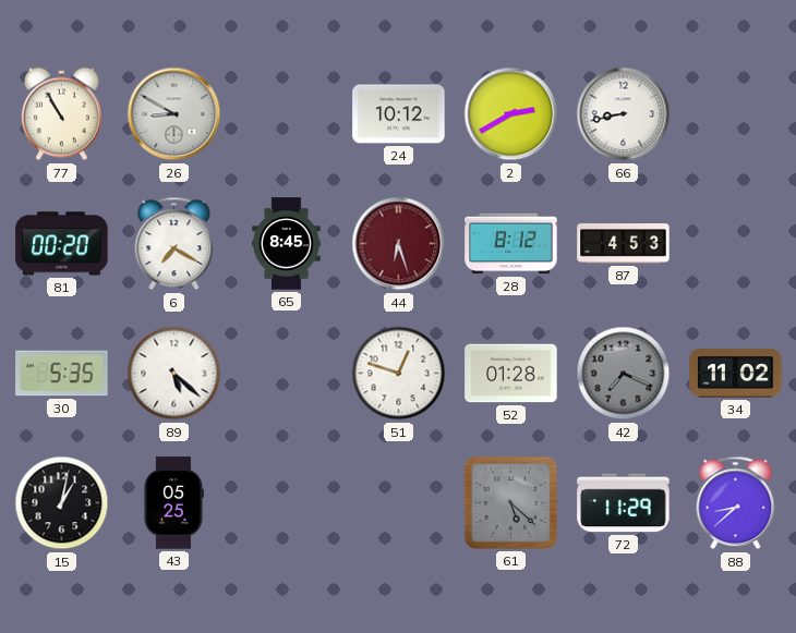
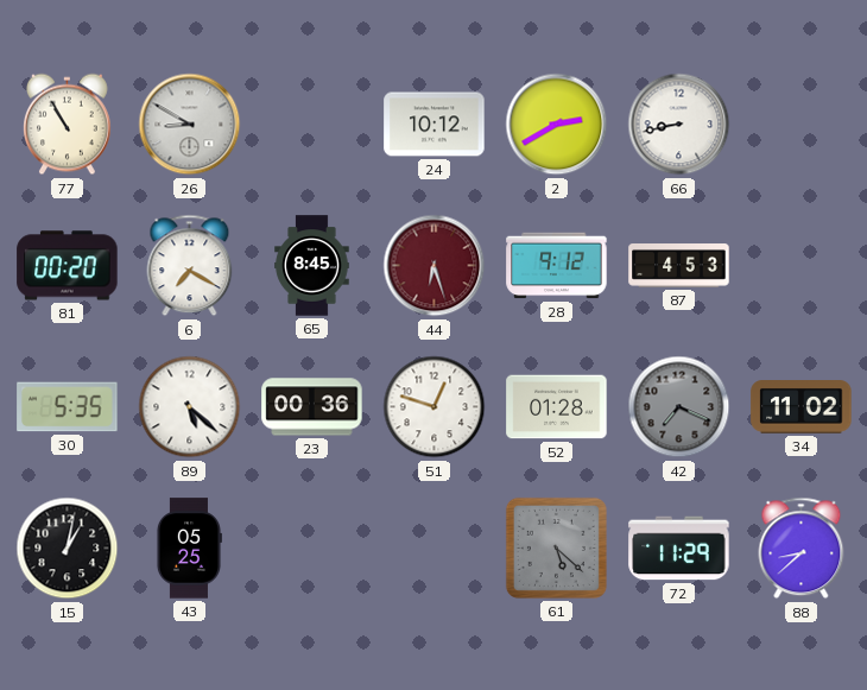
28: 8:12 -> 9:12 (557, 266)
23: none -> 00:36 (312, 407)
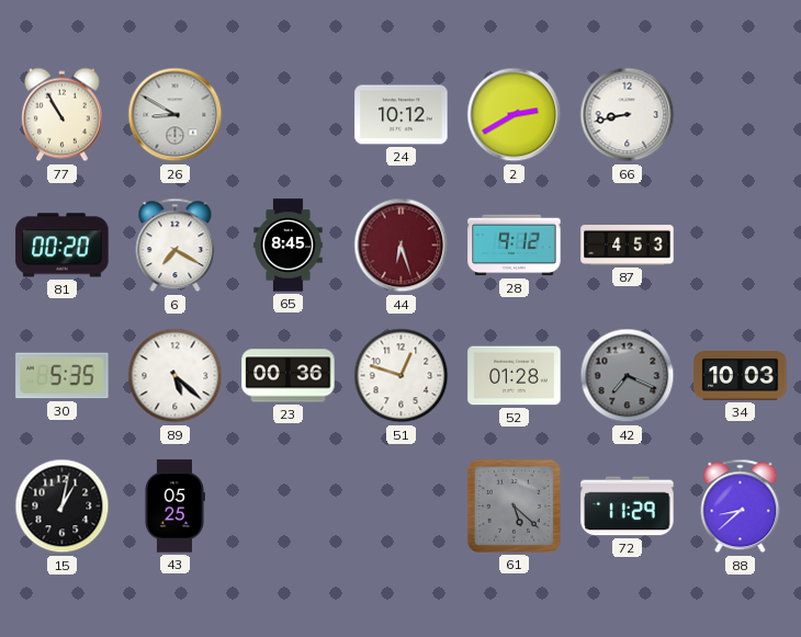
34: 11:02 -> 10:03 (741, 376)
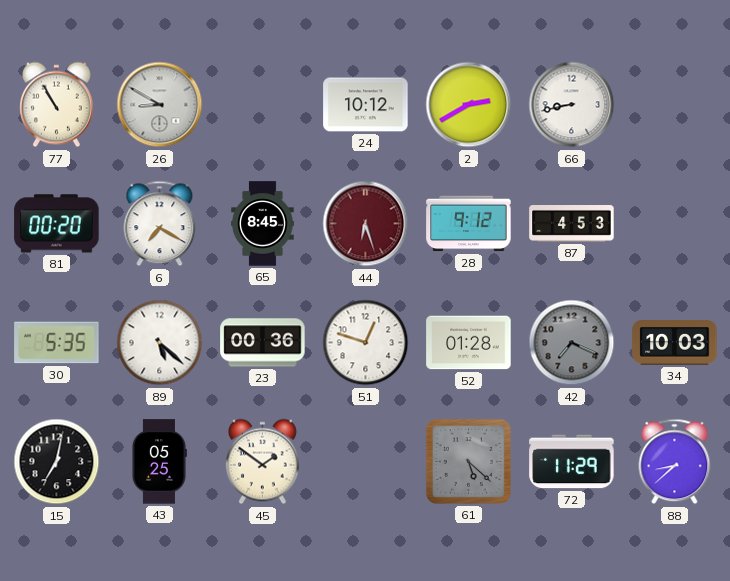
15: 1:02 -> 7:02 (57, 462)
45: none -> 1:51 (263, 462)
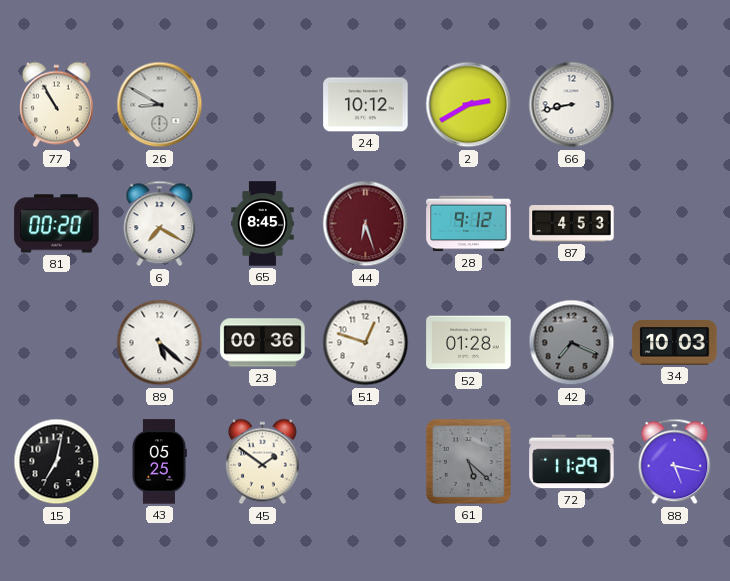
30: 5:35 -> none (57, 343)
88: 8:38 -> 5:17 (675, 462)
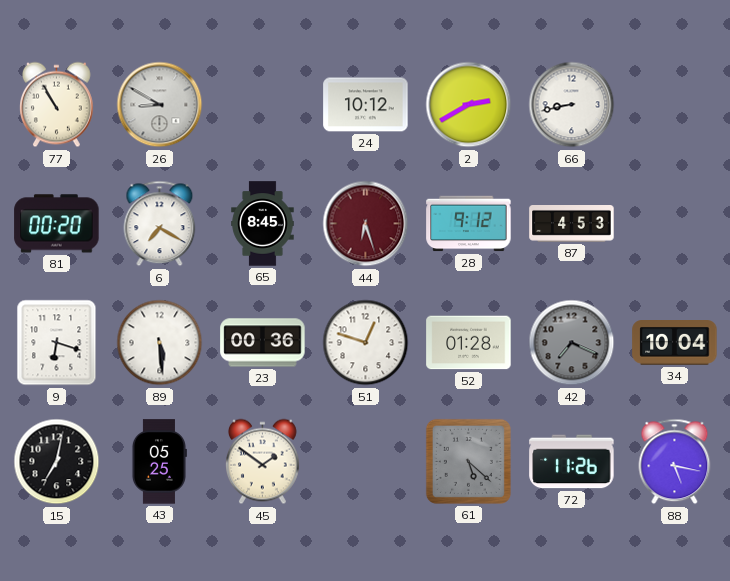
9: none -> 6:18 (57, 343)
89: 5:22 -> 5:29 (160, 343)
34: 10:03 -> 10:04 (675, 343)
72: 11:29 -> 11:26 (572, 462)
